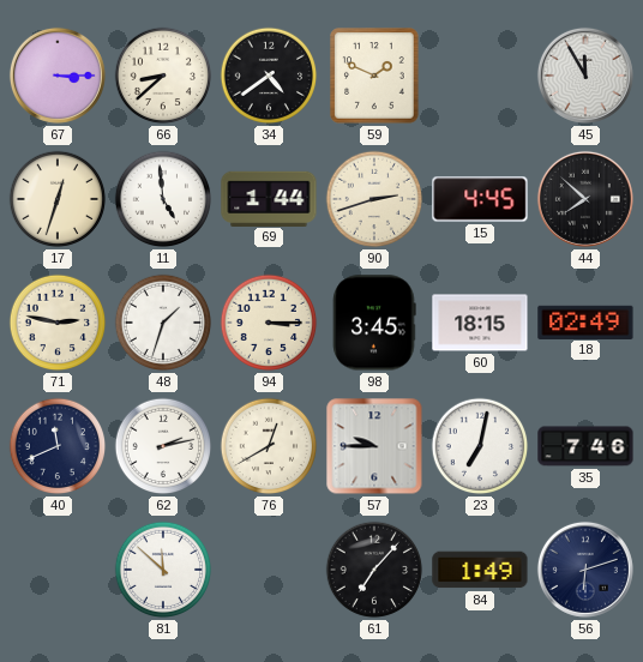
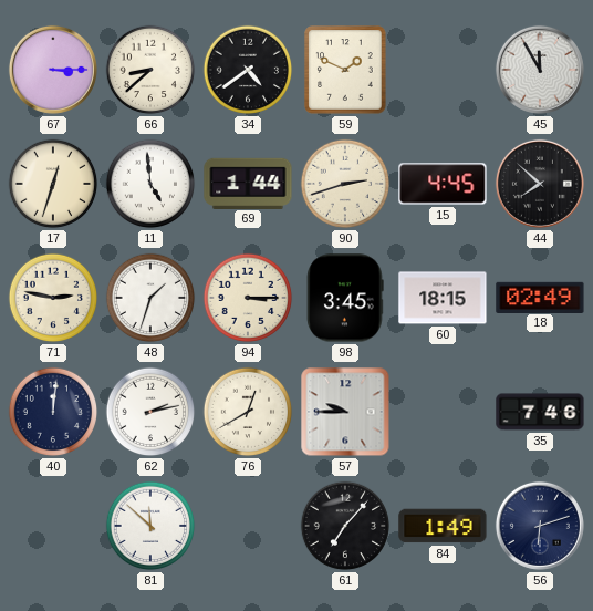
40: 11:41 -> 12:01 (53, 412)
23: 7:02 -> none (480, 446)
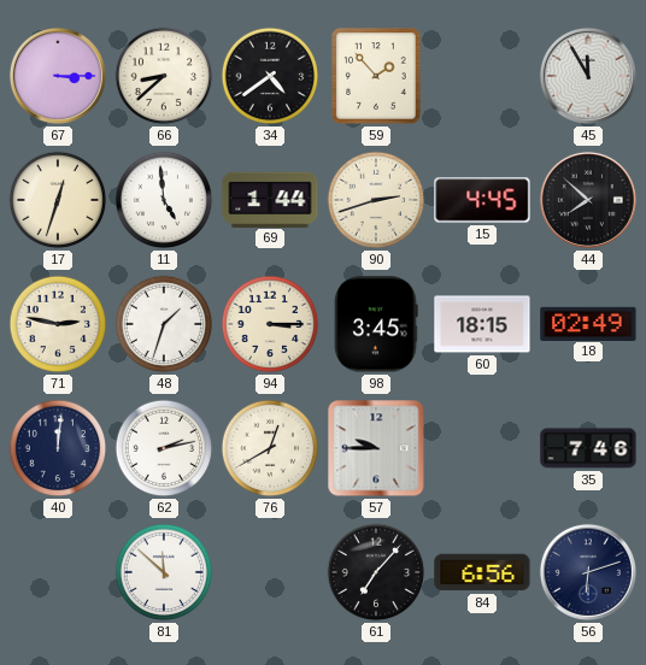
59: 1:49 -> 1:53 (376, 76)
84: 1:49 -> 6:56 (482, 572)
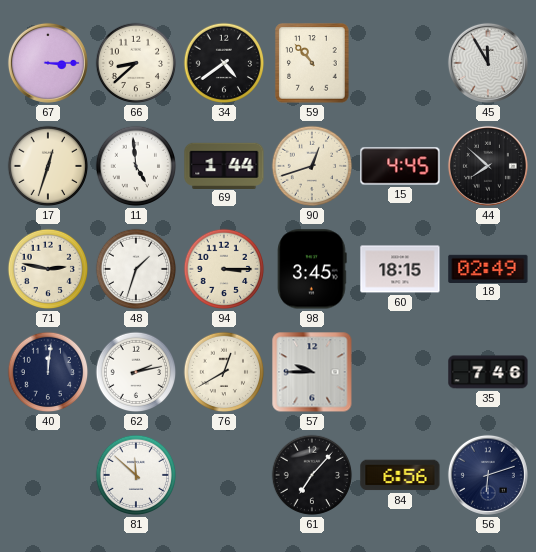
59: 1:53 -> 10:53 (312, 63)
90: 2:42 -> 12:42 (312, 166)
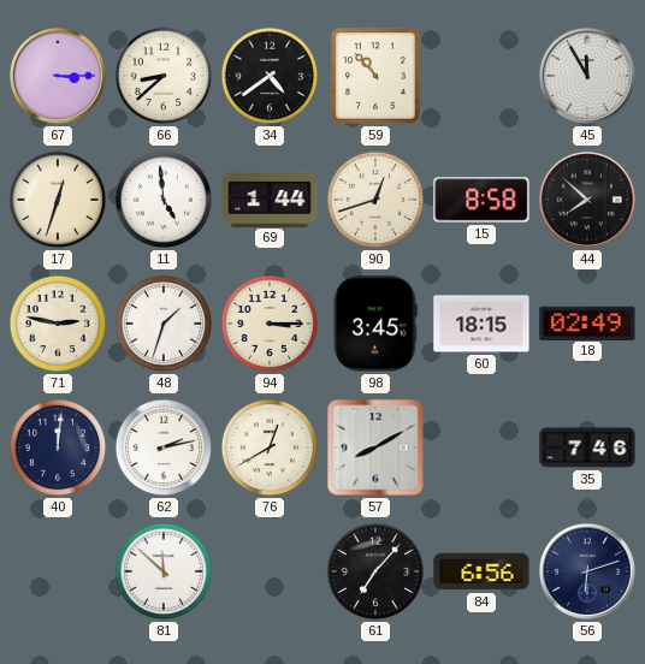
15: 4:45 -> 8:58 (481, 200)
57: 9:45 -> 8:10 (375, 447)
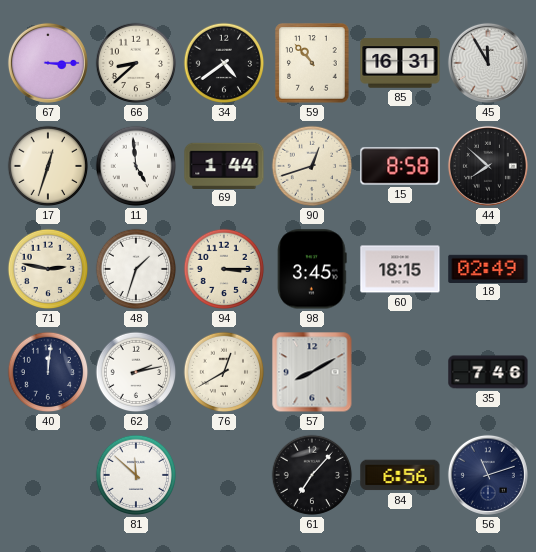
85: none -> 16:31 (400, 63)
56: 6:12 -> 11:12 (488, 475)
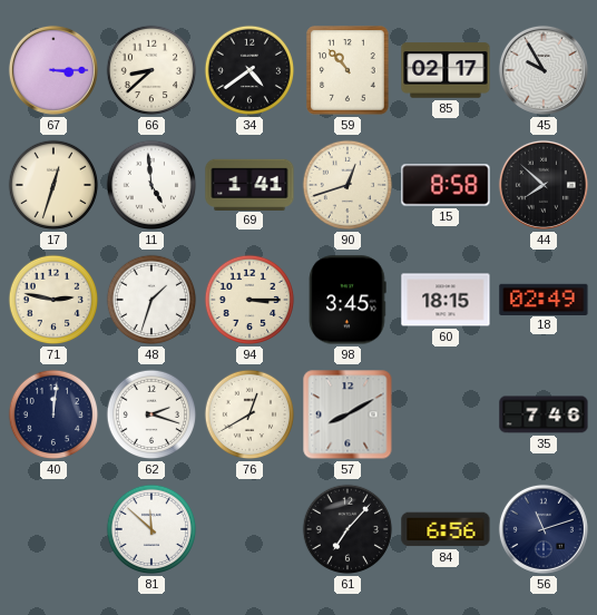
85: 16:31 -> 02:17 (446, 70)
45: 11:55 -> 9:55 (544, 70)
69: 1:44 -> 1:41 (249, 184)
62: 2:13 -> 2:18 (151, 414)
